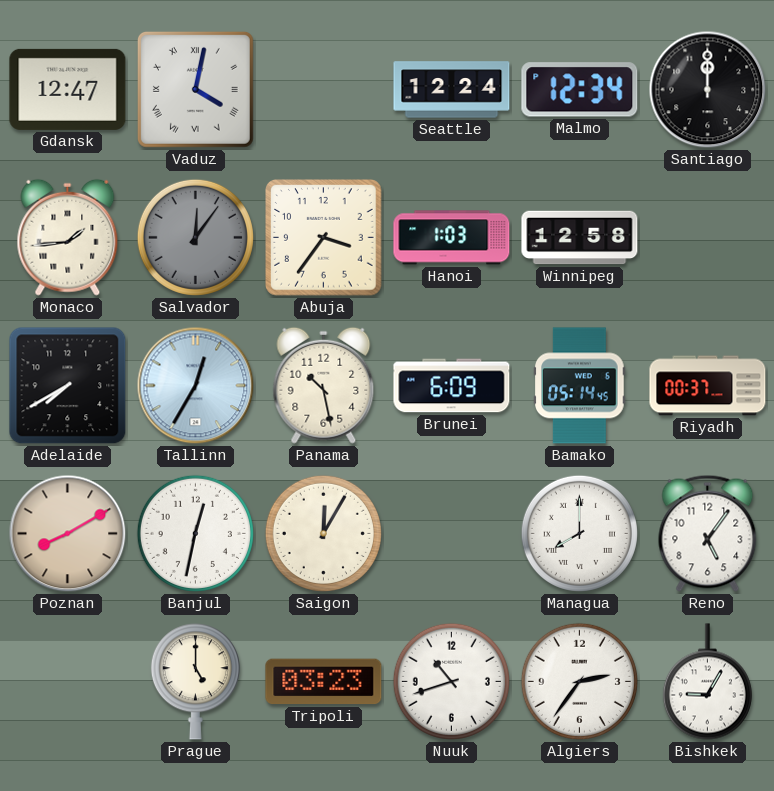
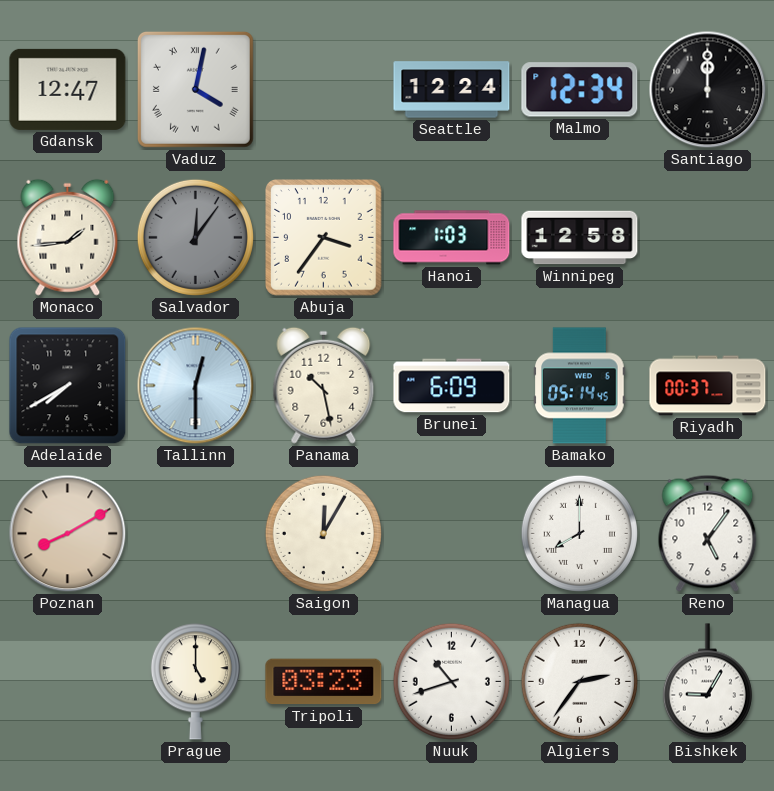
Tallinn: 12:35 -> 12:30 (196, 386)
Banjul: 12:32 -> none (195, 533)
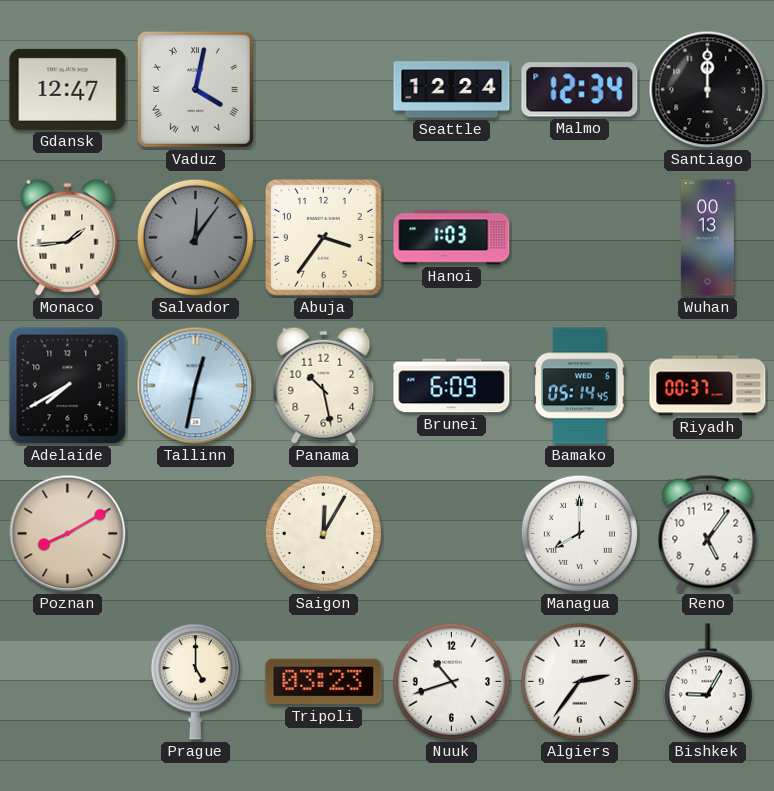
Winnipeg: 12:58 -> none (580, 238)
Wuhan: none -> 00:13 (707, 238)
Tallinn: 12:30 -> 12:32 (196, 386)
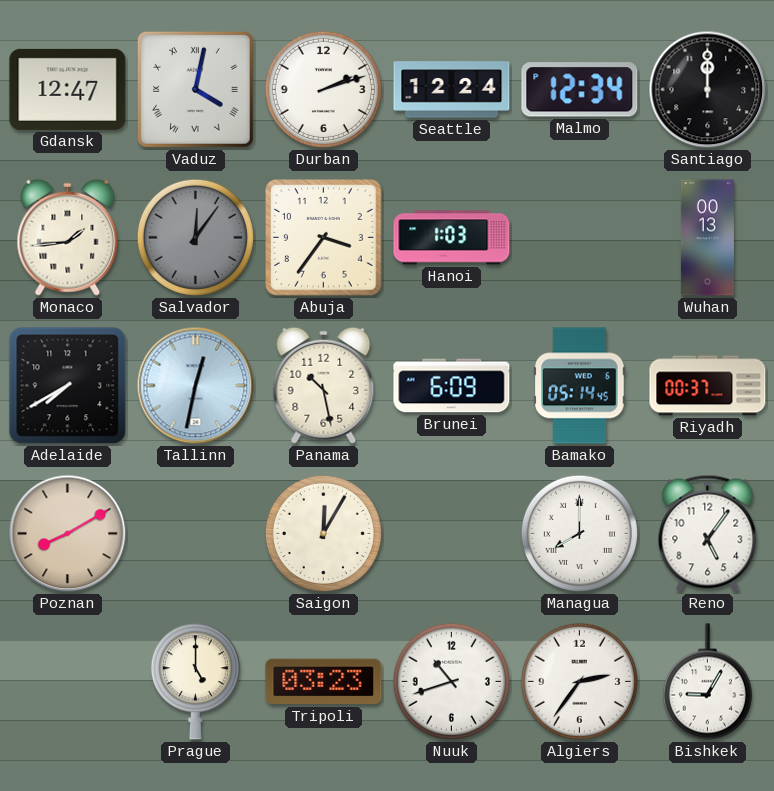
Durban: none -> 2:12 (323, 89)
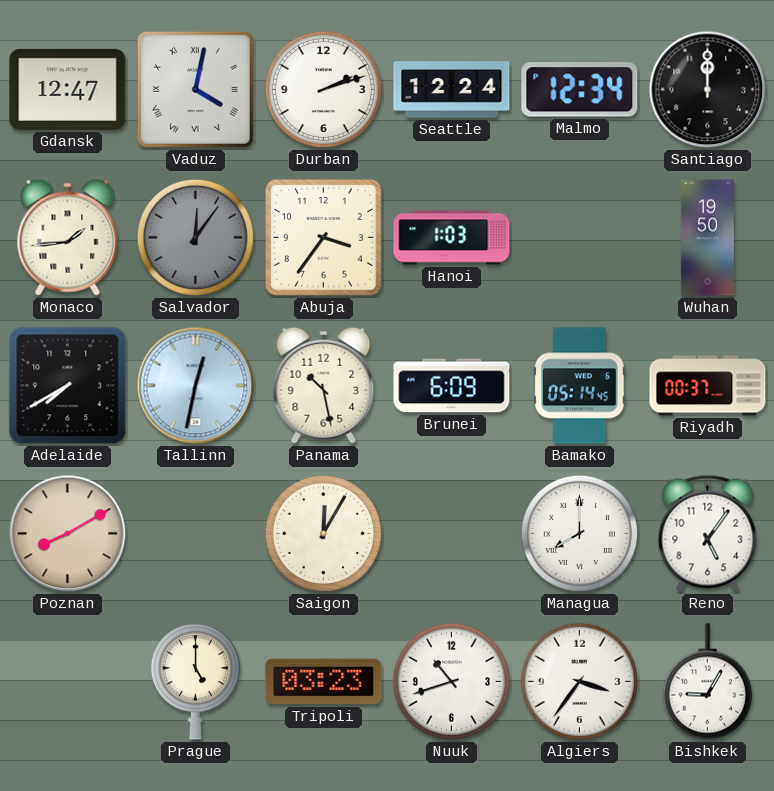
Wuhan: 00:13 -> 19:50 (707, 238)
Algiers: 2:36 -> 3:36 (579, 681)
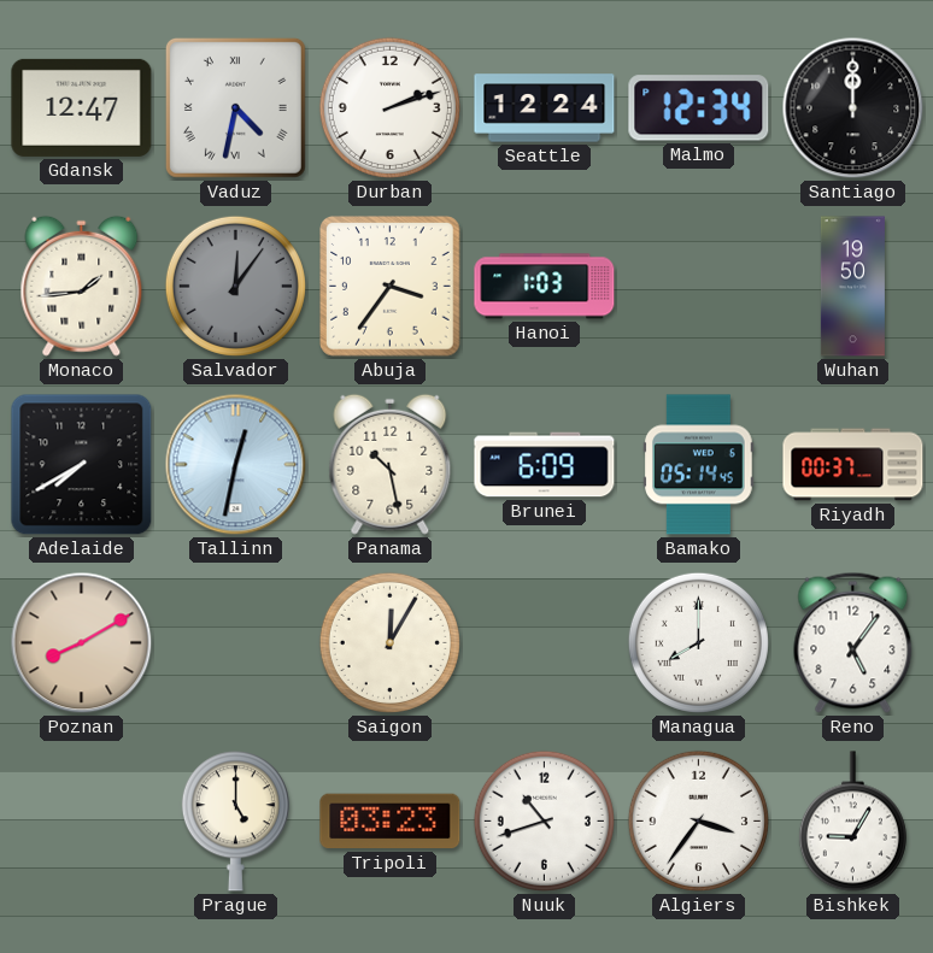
Vaduz: 4:02 -> 4:32 (235, 107)
